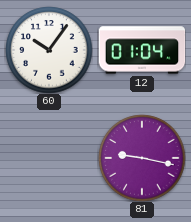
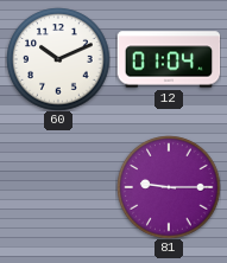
60: 10:06 -> 10:11 (58, 59)
81: 9:17 -> 9:15 (169, 187)
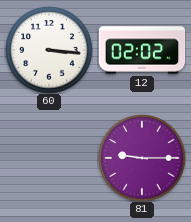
60: 10:11 -> 3:16 (49, 50)
12: 01:04 -> 02:02 (142, 50)
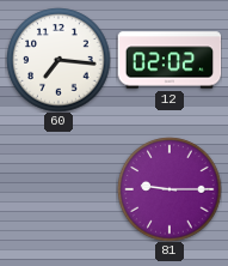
60: 3:16 -> 7:16 (58, 60)
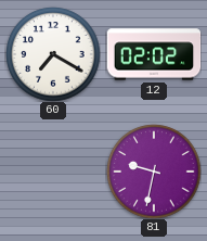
60: 7:16 -> 7:20 (53, 54)
81: 9:15 -> 9:32 (154, 172)
